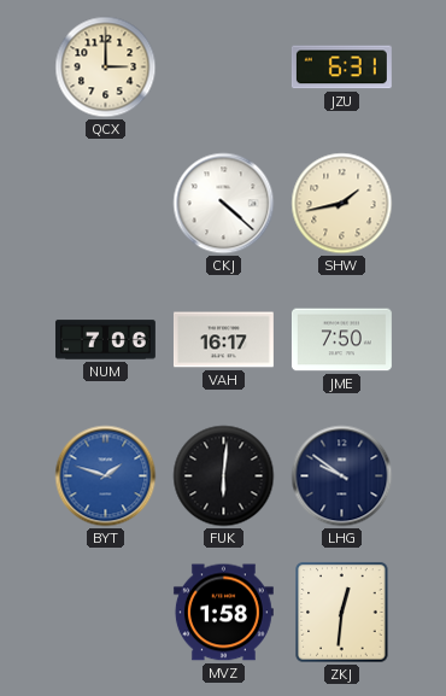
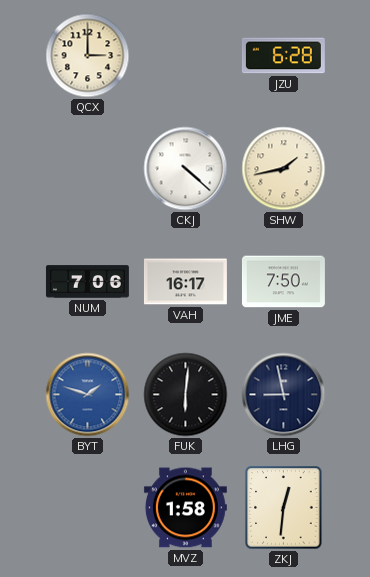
JZU: 6:31 -> 6:28 (283, 56)
LHG: 9:51 -> 8:58 (284, 395)
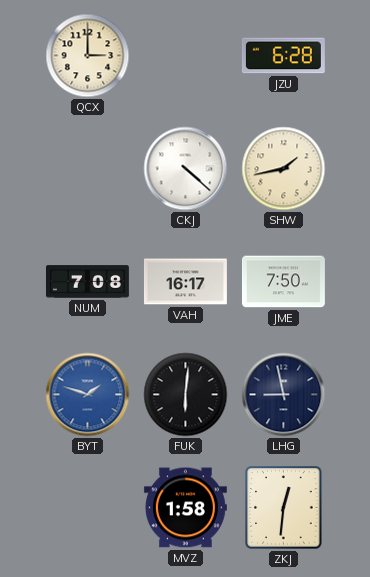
NUM: 7:06 -> 7:08 (87, 282)
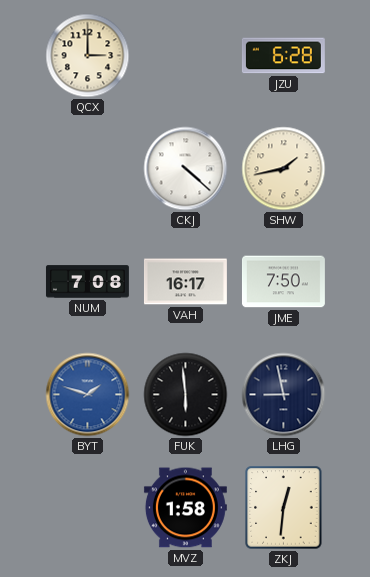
FUK: 6:01 -> 5:59 (186, 395)
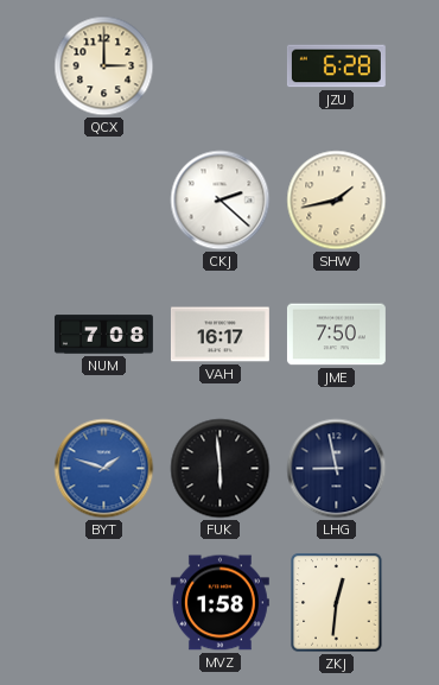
CKJ: 4:22 -> 2:22 (221, 201)
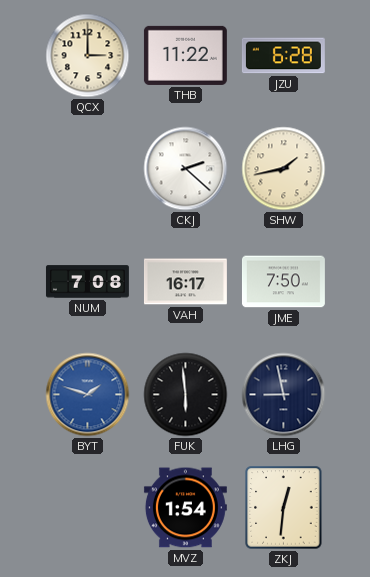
THB: none -> 11:22 (185, 55)
MVZ: 1:58 -> 1:54 (185, 508)
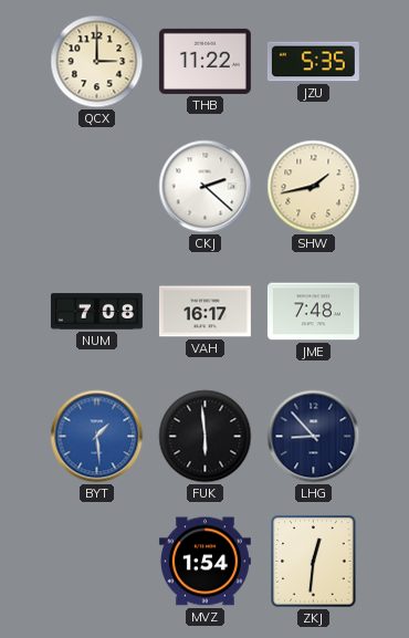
JZU: 6:28 -> 5:35 (313, 62)
JME: 7:50 -> 7:48 (313, 312)
BYT: 1:48 -> 1:29 (97, 437)
LHG: 8:58 -> 8:53 (314, 437)
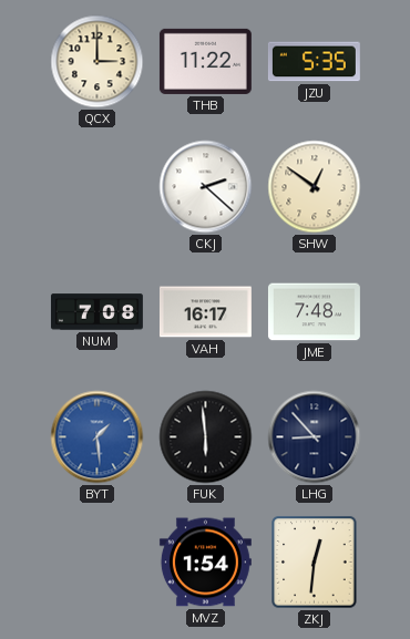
SHW: 1:43 -> 12:51 (315, 187)
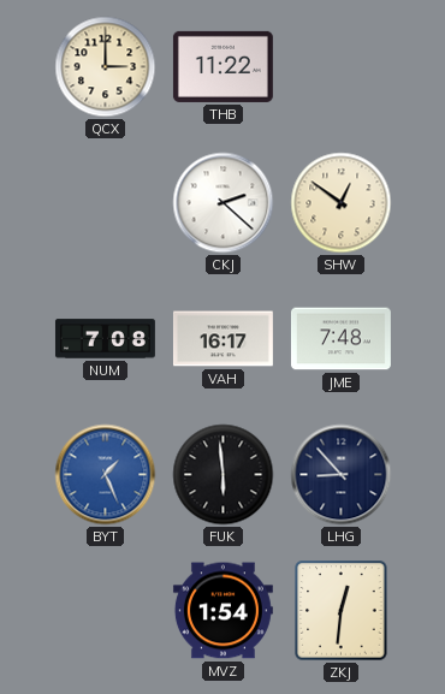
JZU: 5:35 -> none (314, 62)
BYT: 1:29 -> 1:26 (106, 475)
